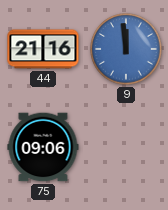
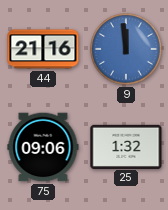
25: none -> 1:32 (126, 146)
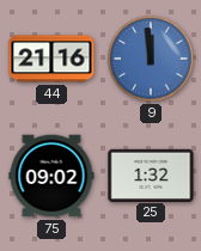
75: 09:06 -> 09:02 (51, 176)
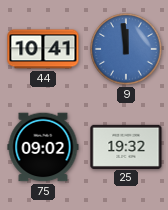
44: 21:16 -> 10:41 (43, 49)
25: 1:32 -> 19:32 (126, 146)
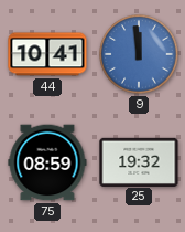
75: 09:02 -> 08:59 (47, 162)
